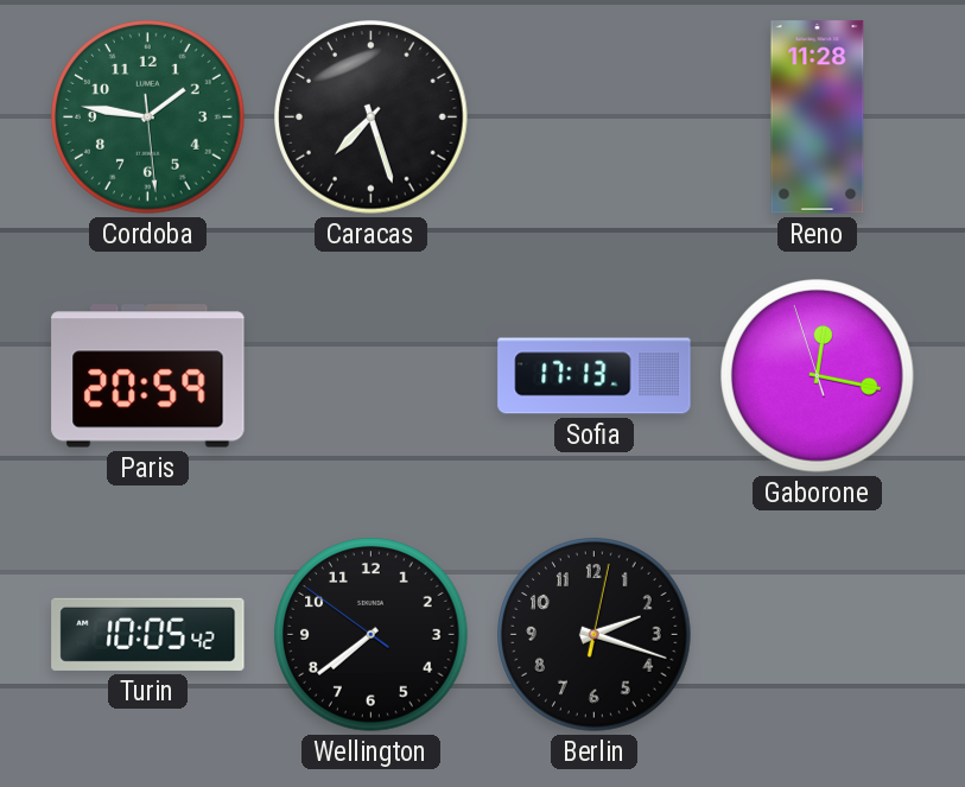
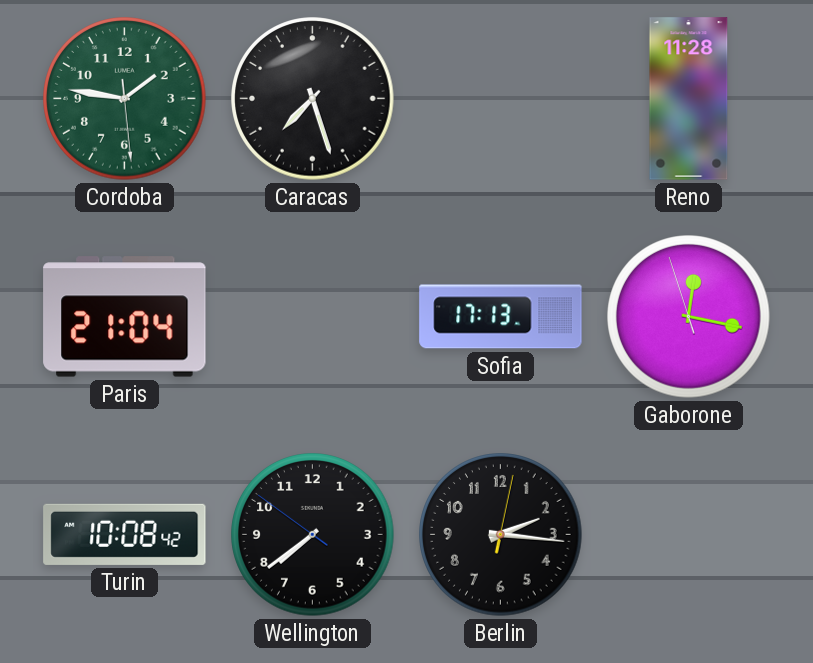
Paris: 20:59 -> 21:04 (125, 317)
Turin: 10:05 -> 10:08 (125, 534)
Berlin: 2:18 -> 2:16 (501, 535)
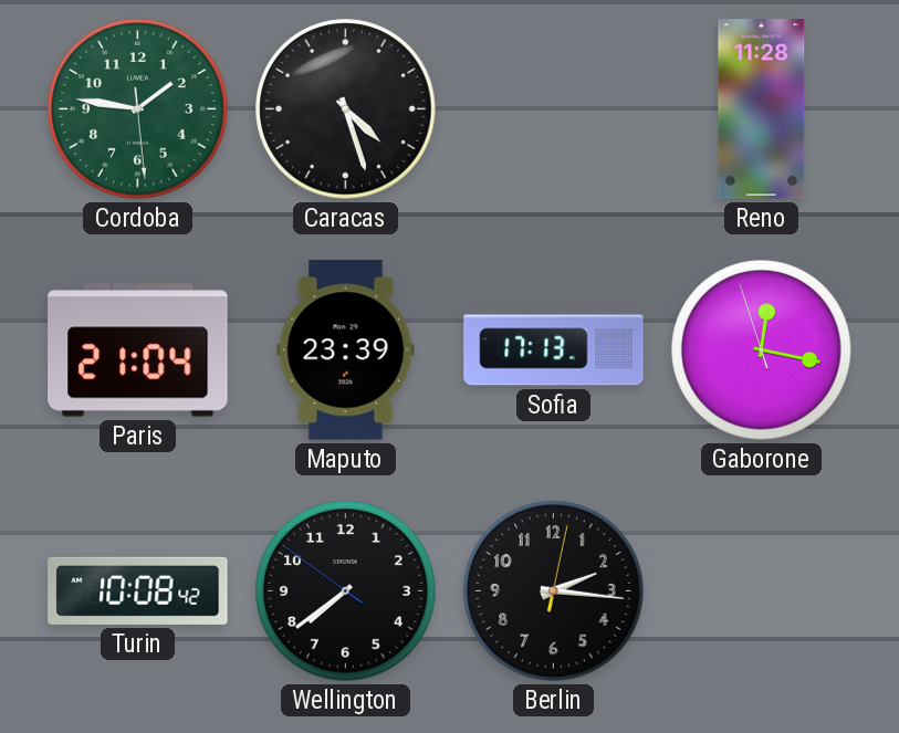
Caracas: 7:27 -> 4:27 (346, 109)
Maputo: none -> 23:39 (346, 350)
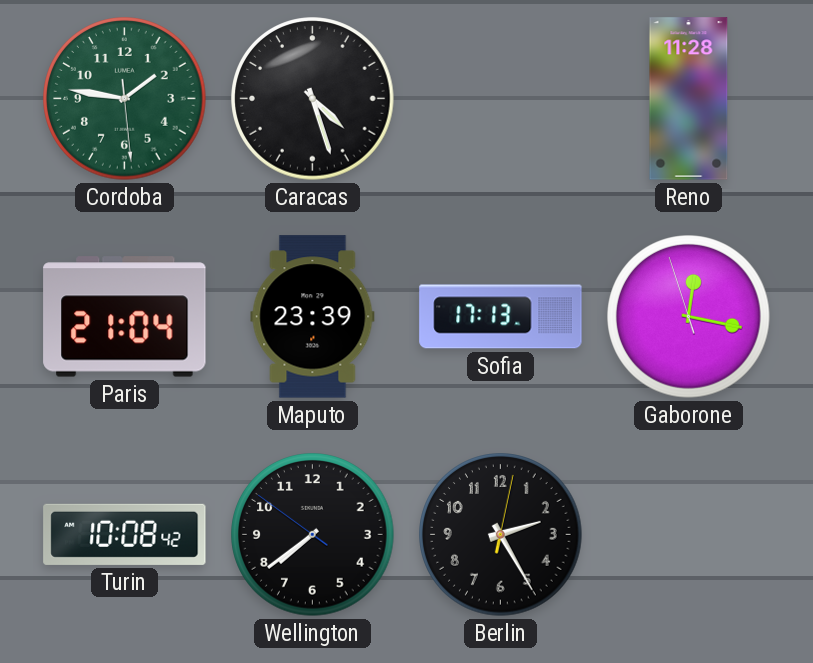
Berlin: 2:16 -> 2:25 (501, 535)
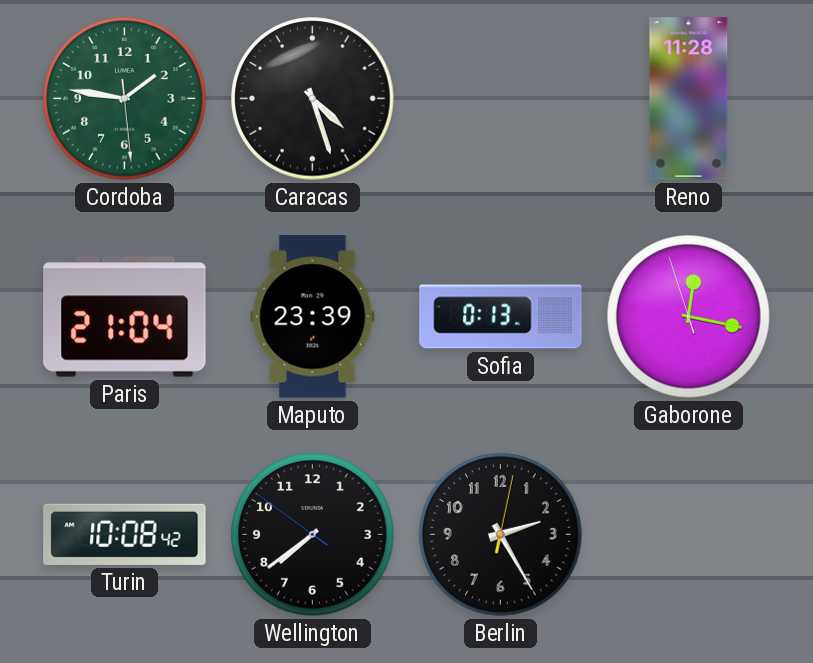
Sofia: 17:13 -> 0:13 (501, 317)
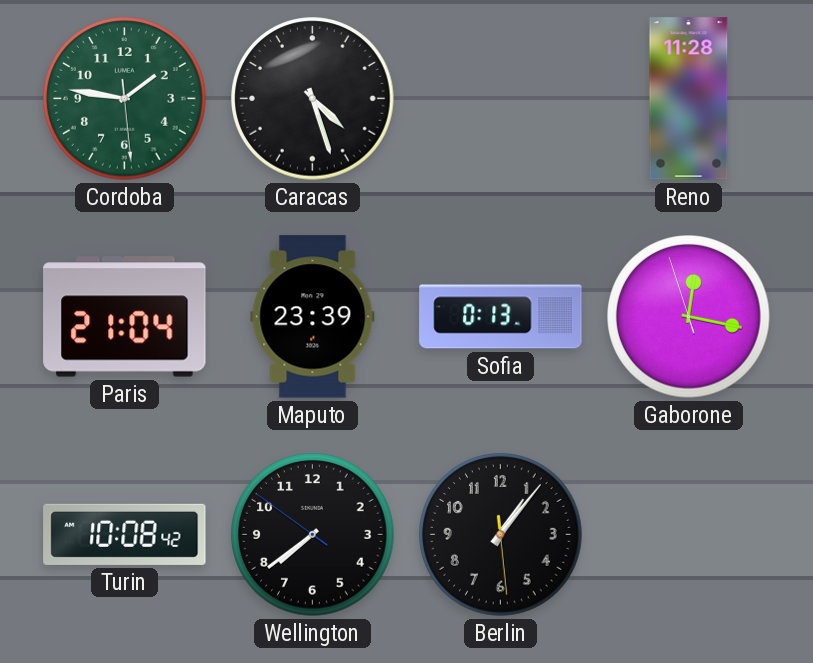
Berlin: 2:25 -> 1:06 (501, 535)
